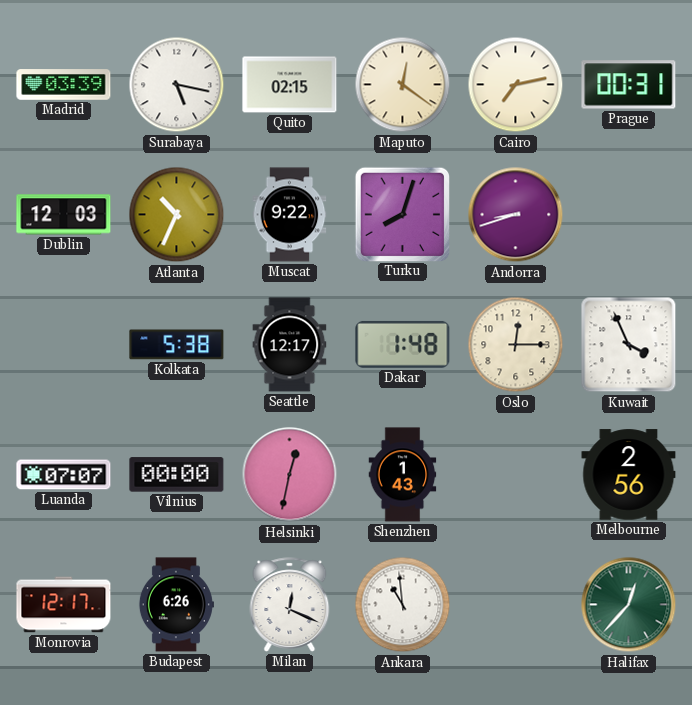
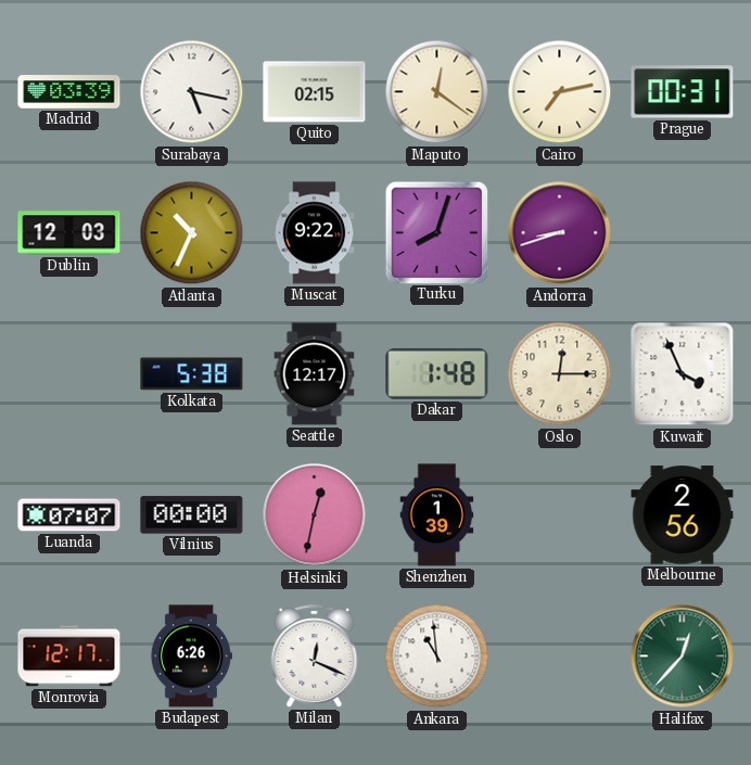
Shenzhen: 1:43 -> 1:39 (437, 515)
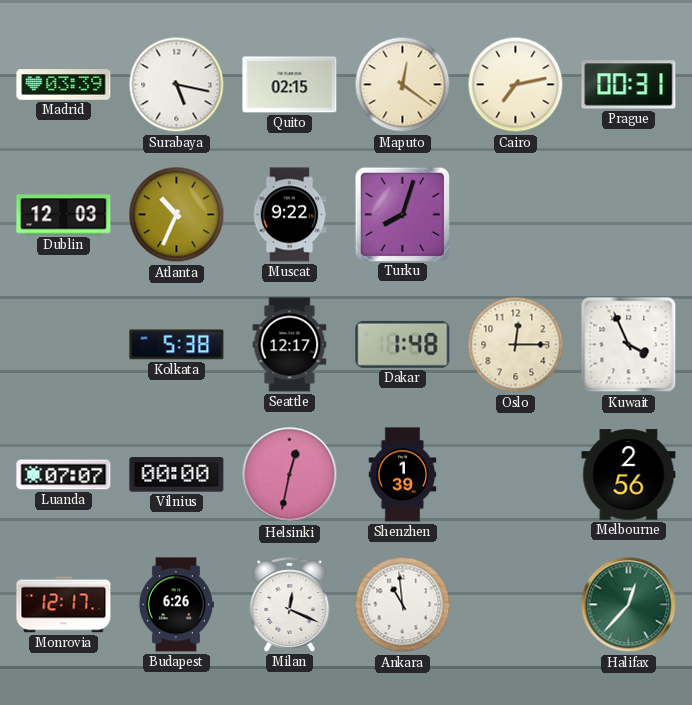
Andorra: 8:42 -> none (560, 233)
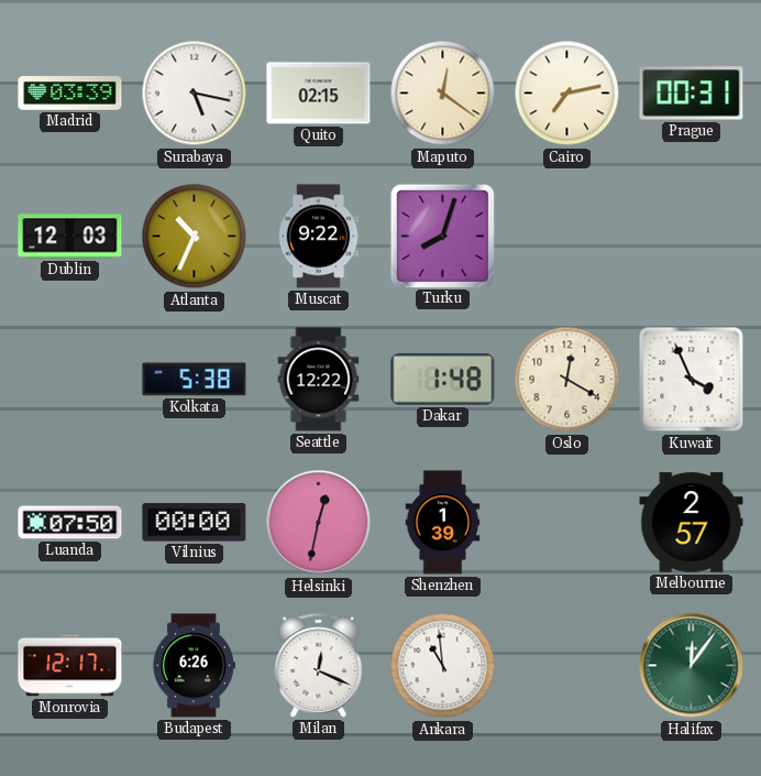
Seattle: 12:17 -> 12:22 (319, 380)
Oslo: 12:15 -> 12:20 (567, 380)
Luanda: 07:07 -> 07:50 (70, 523)
Melbourne: 2:56 -> 2:57 (692, 523)
Halifax: 12:37 -> 12:06 (692, 666)
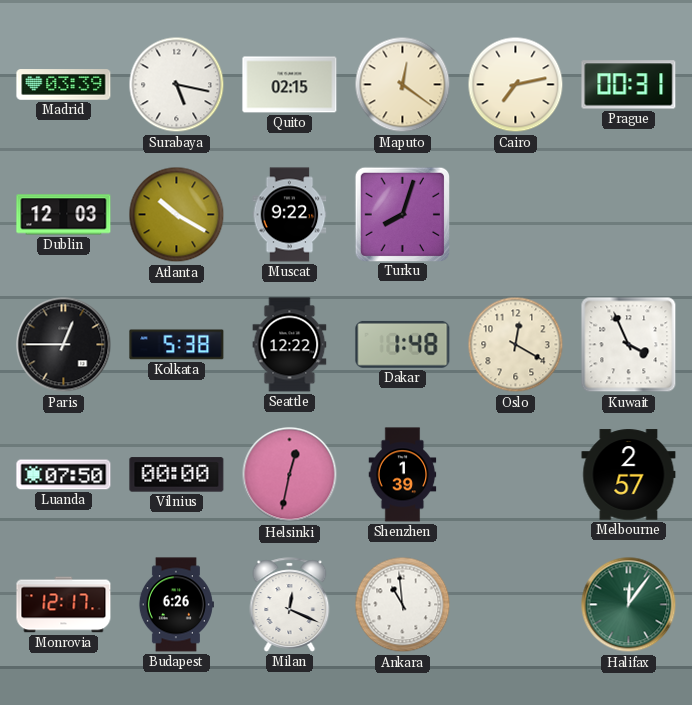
Atlanta: 10:34 -> 10:20 (177, 215)
Paris: none -> 12:45 (64, 345)
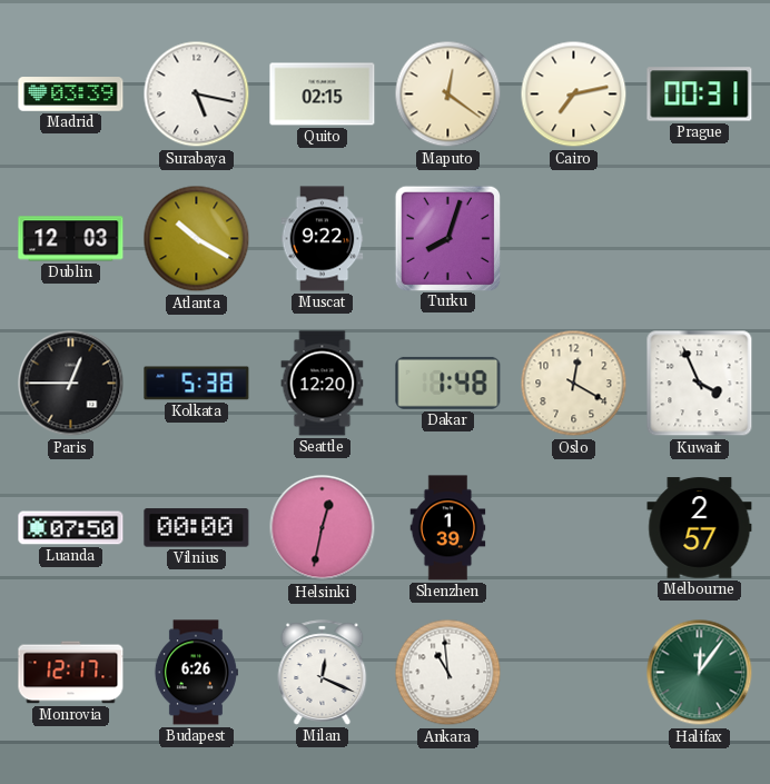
Seattle: 12:22 -> 12:20 (323, 384)
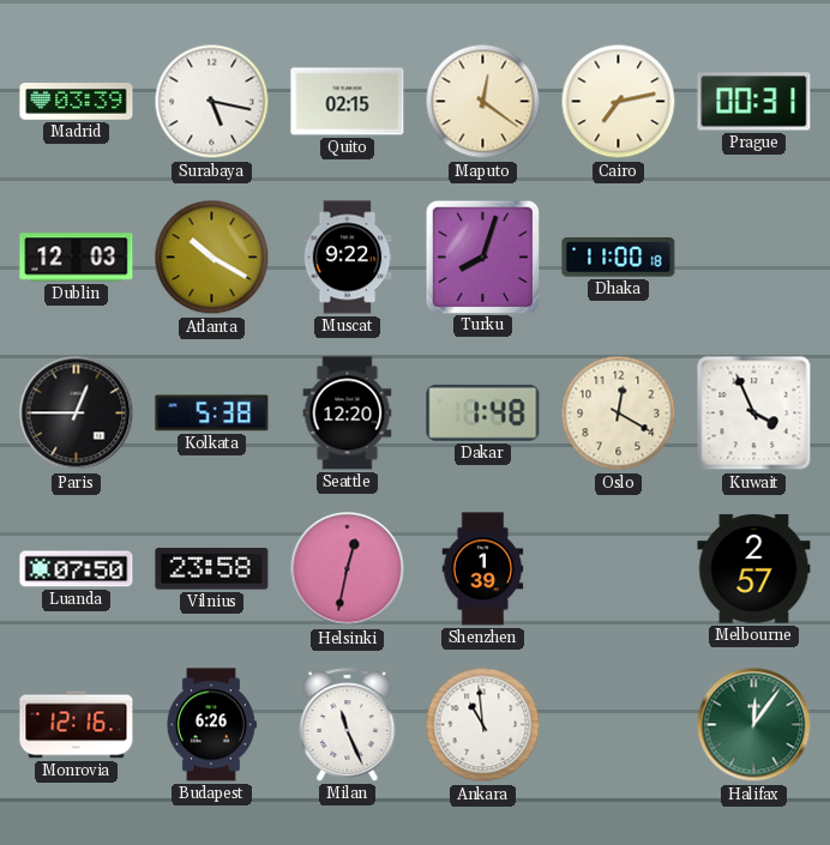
Dhaka: none -> 11:00 (619, 258)
Vilnius: 00:00 -> 23:58 (212, 569)
Monrovia: 12:17 -> 12:16 (77, 725)
Milan: 12:19 -> 11:26 (348, 725)
